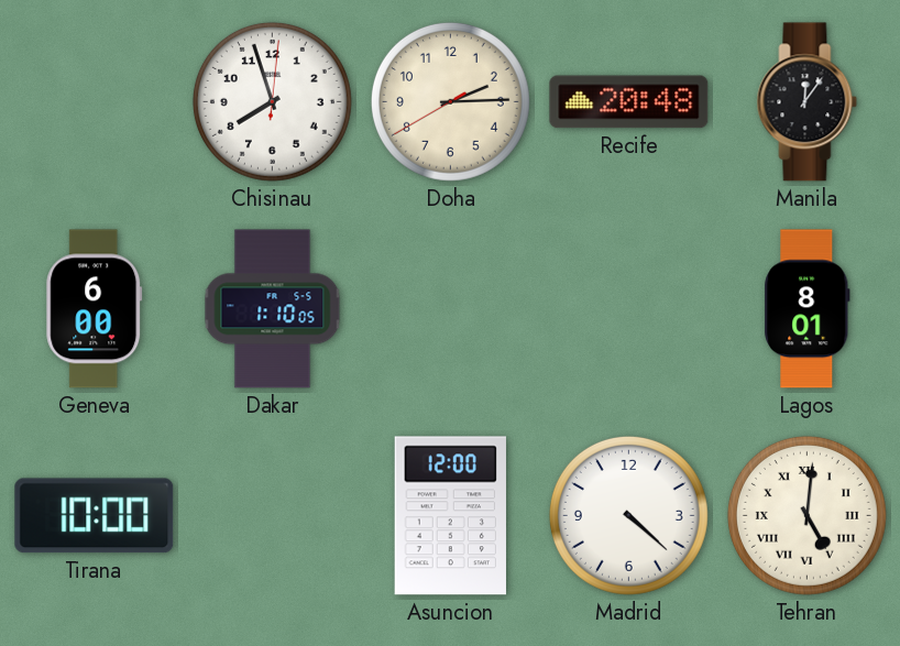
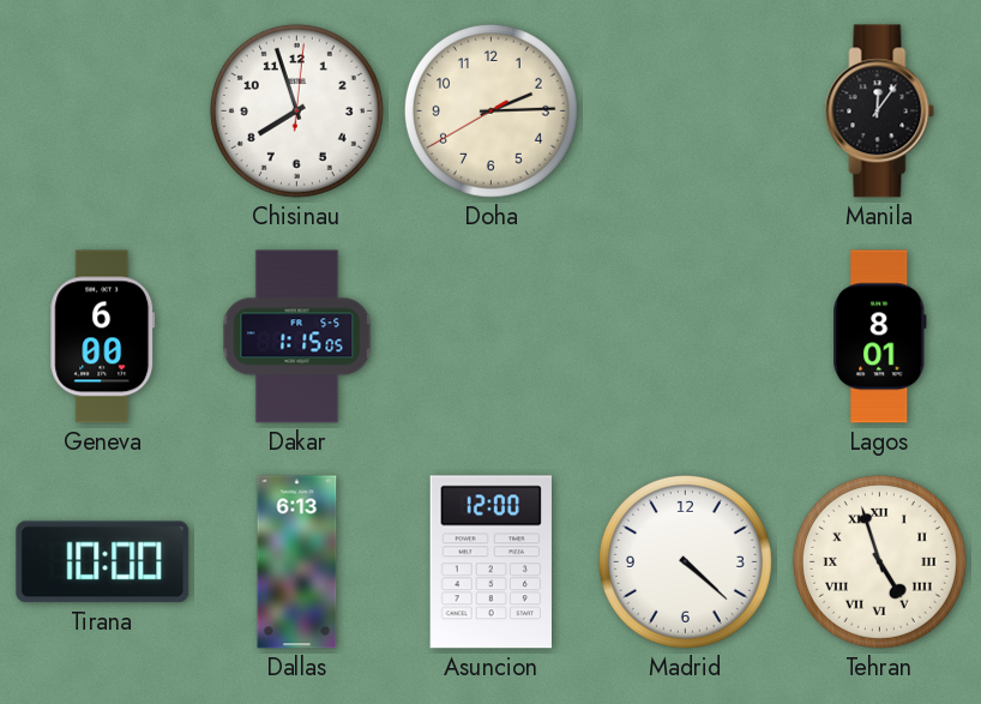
Recife: 20:48 -> none (629, 102)
Dakar: 1:10 -> 1:15 (297, 337)
Dallas: none -> 6:13 (297, 562)
Tehran: 5:01 -> 4:57 (879, 561)
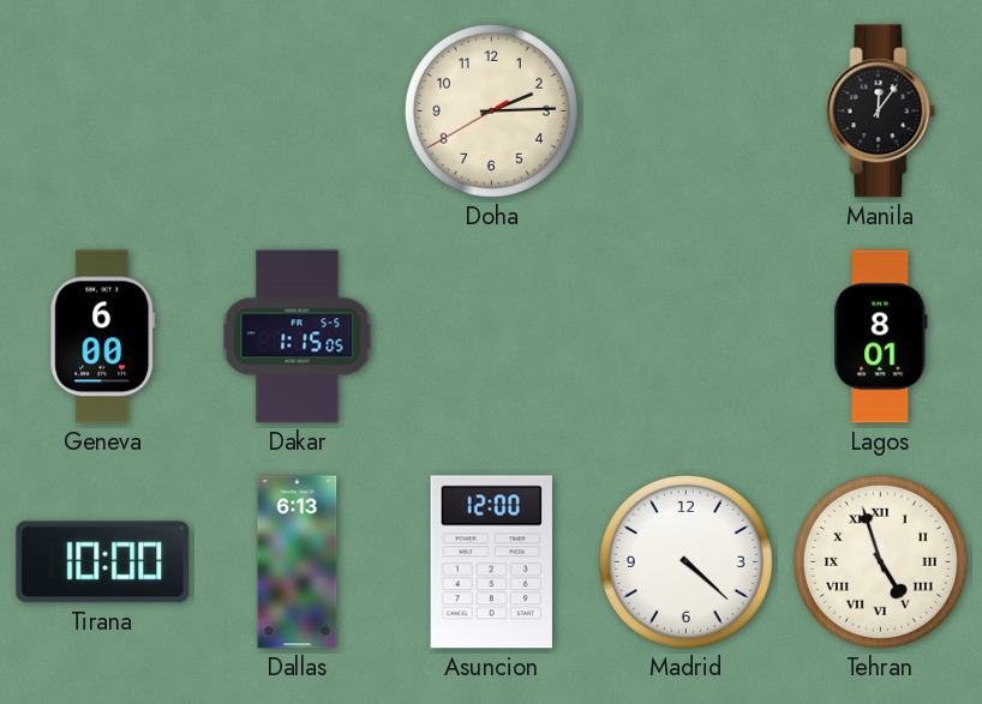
Chisinau: 7:57 -> none (296, 110)
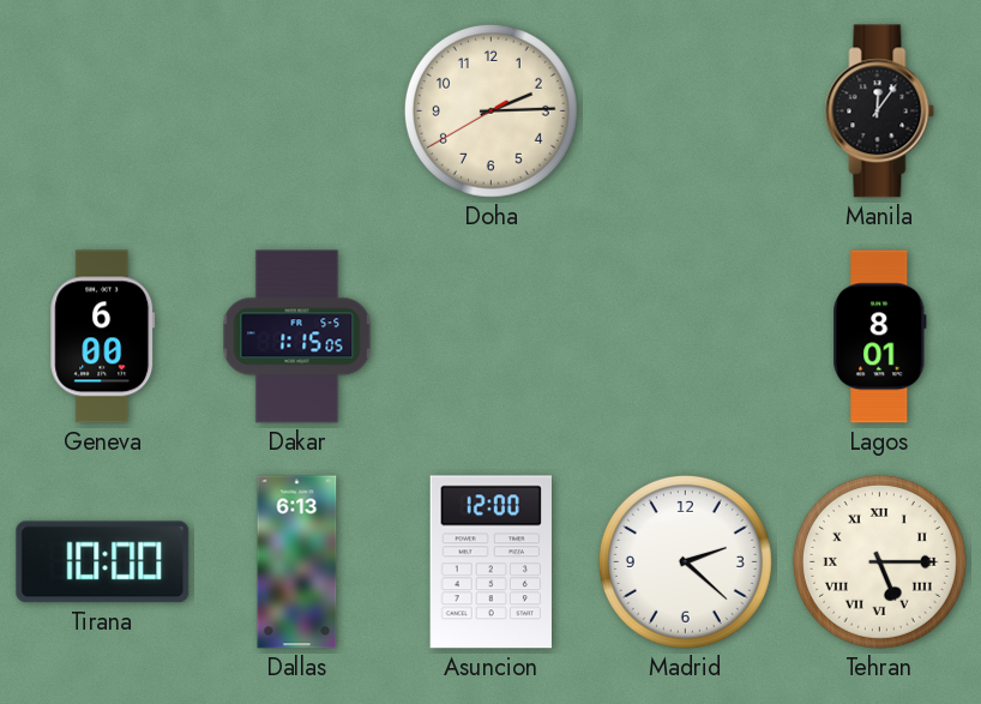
Madrid: 4:22 -> 2:22 (685, 561)
Tehran: 4:57 -> 5:15 (879, 561)
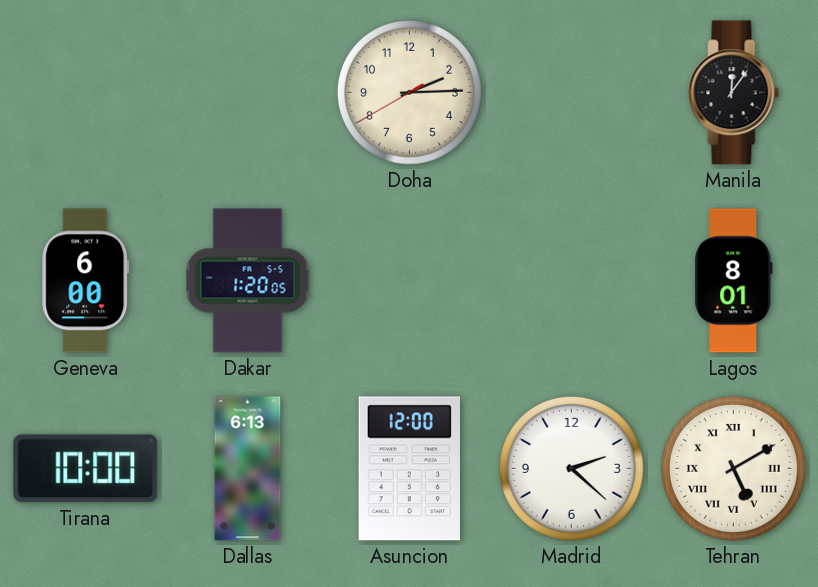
Dakar: 1:15 -> 1:20 (248, 281)
Tehran: 5:15 -> 5:10 (733, 468)
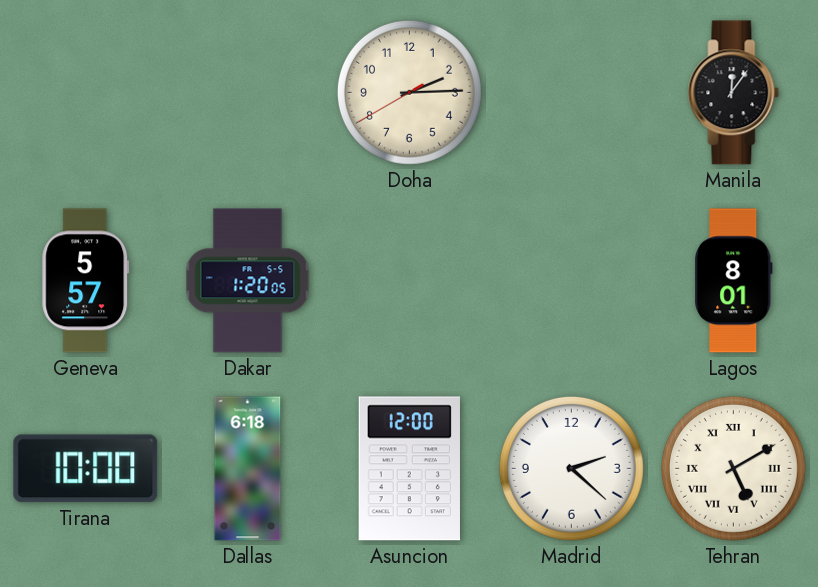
Geneva: 6:00 -> 5:57 (86, 281)
Dallas: 6:13 -> 6:18 (248, 469)
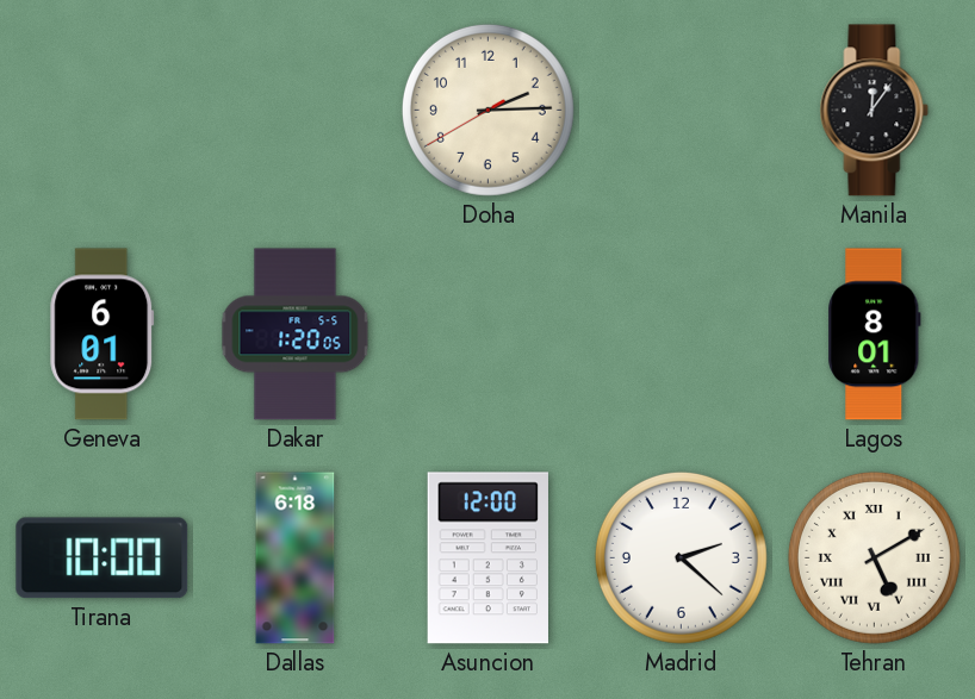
Geneva: 5:57 -> 6:01 (103, 335)
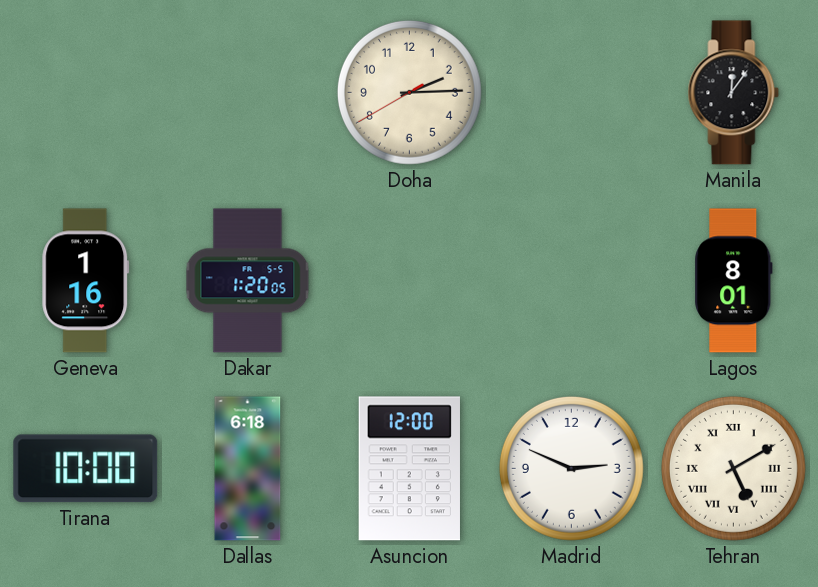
Geneva: 6:01 -> 1:16 (86, 281)
Madrid: 2:22 -> 2:49 (571, 468)
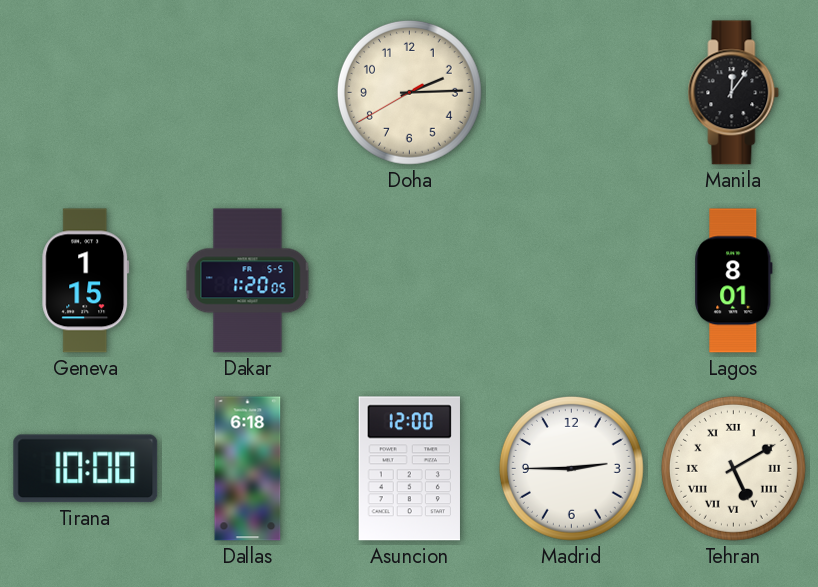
Geneva: 1:16 -> 1:15 (86, 281)
Madrid: 2:49 -> 2:45 (571, 468)
